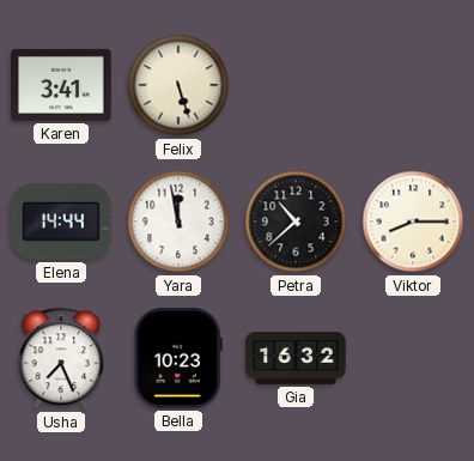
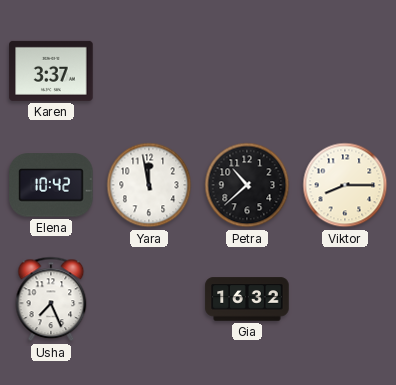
Karen: 3:41 -> 3:37 (51, 71)
Felix: 5:27 -> none (178, 85)
Elena: 14:44 -> 10:42 (51, 185)
Bella: 10:23 -> none (178, 358)
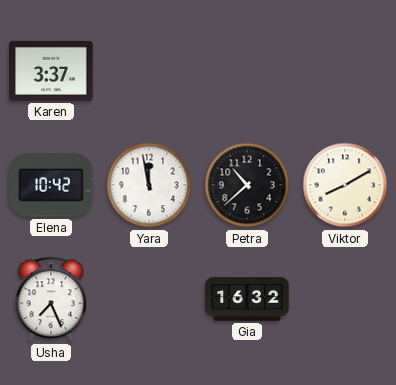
Viktor: 8:15 -> 8:10 (345, 185)
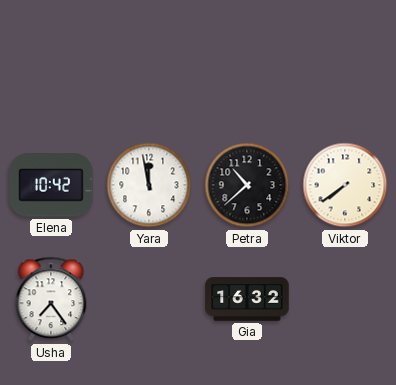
Karen: 3:37 -> none (51, 71)
Viktor: 8:10 -> 7:39 (345, 185)
Usha: 7:26 -> 7:24 (51, 299)
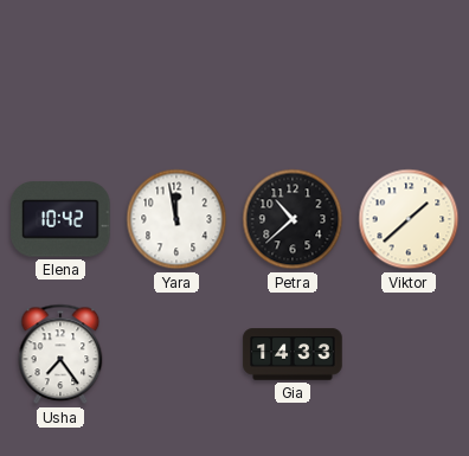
Viktor: 7:39 -> 1:38 (409, 219)
Gia: 16:32 -> 14:33 (293, 354)
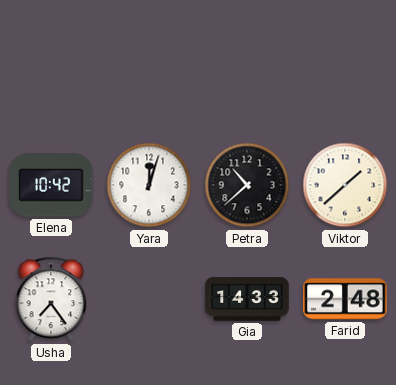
Yara: 11:58 -> 12:03 (149, 185)
Farid: none -> 2:48 (345, 299)
